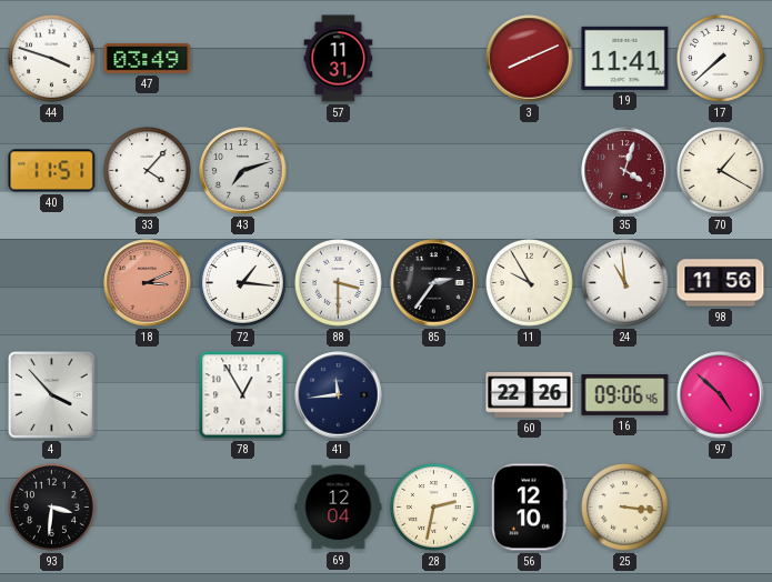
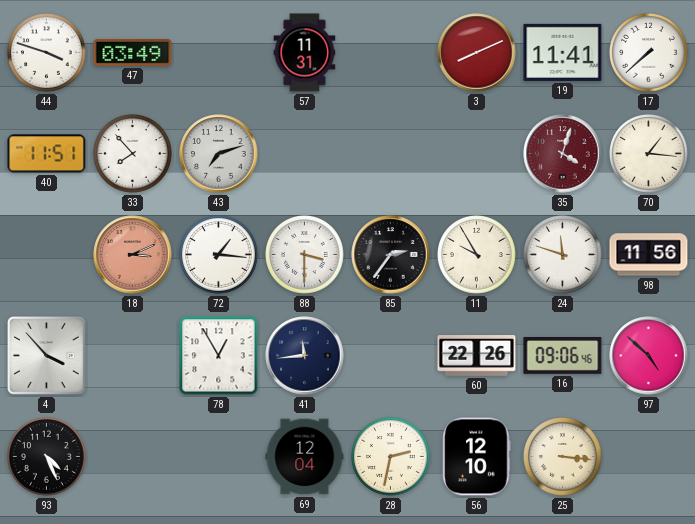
33: 4:07 -> 7:53 (133, 154)
70: 1:20 -> 1:16 (649, 154)
24: 10:59 -> 11:48 (563, 255)
93: 3:31 -> 4:26 (47, 457)
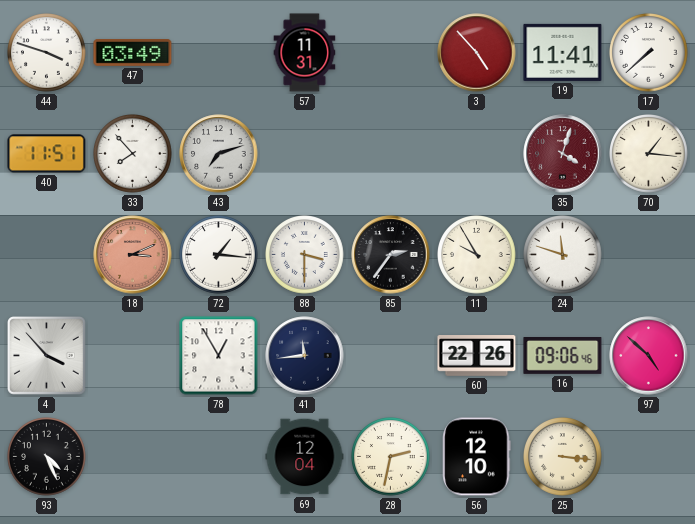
3: 8:11 -> 4:53 (477, 53)
98: 11:56 -> none (649, 255)
